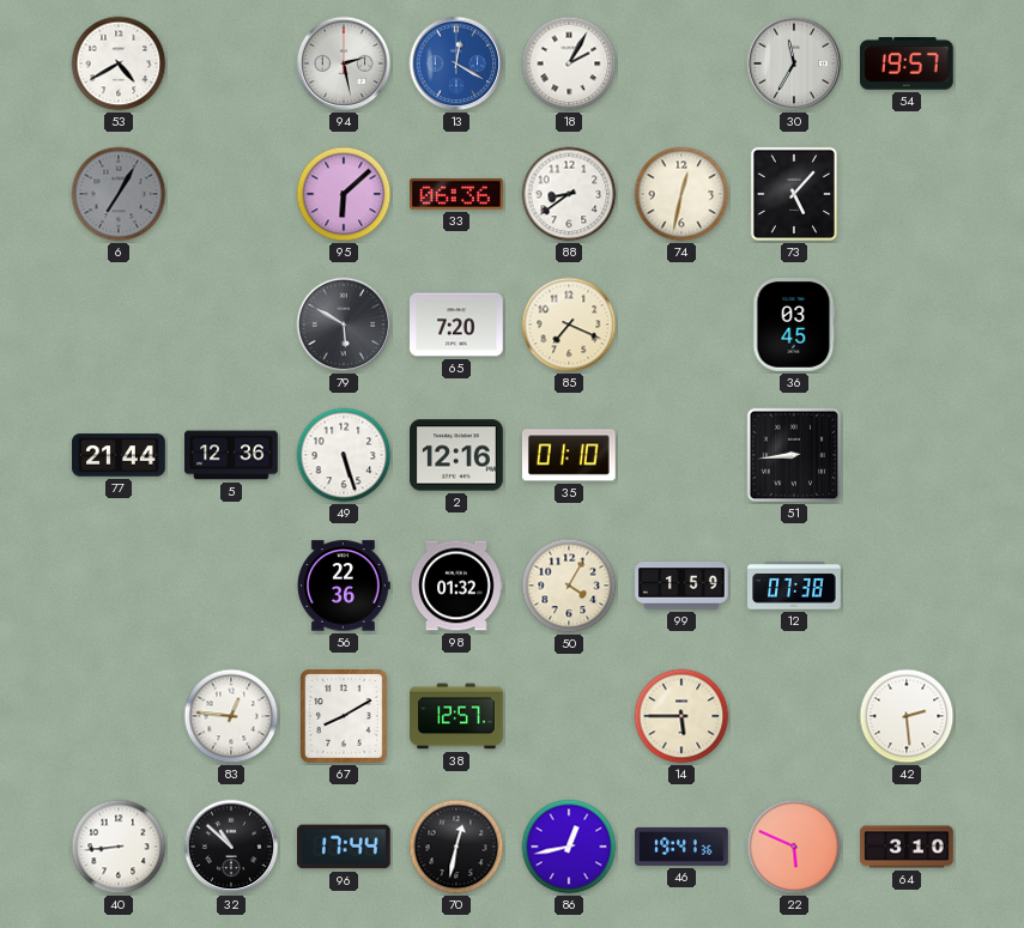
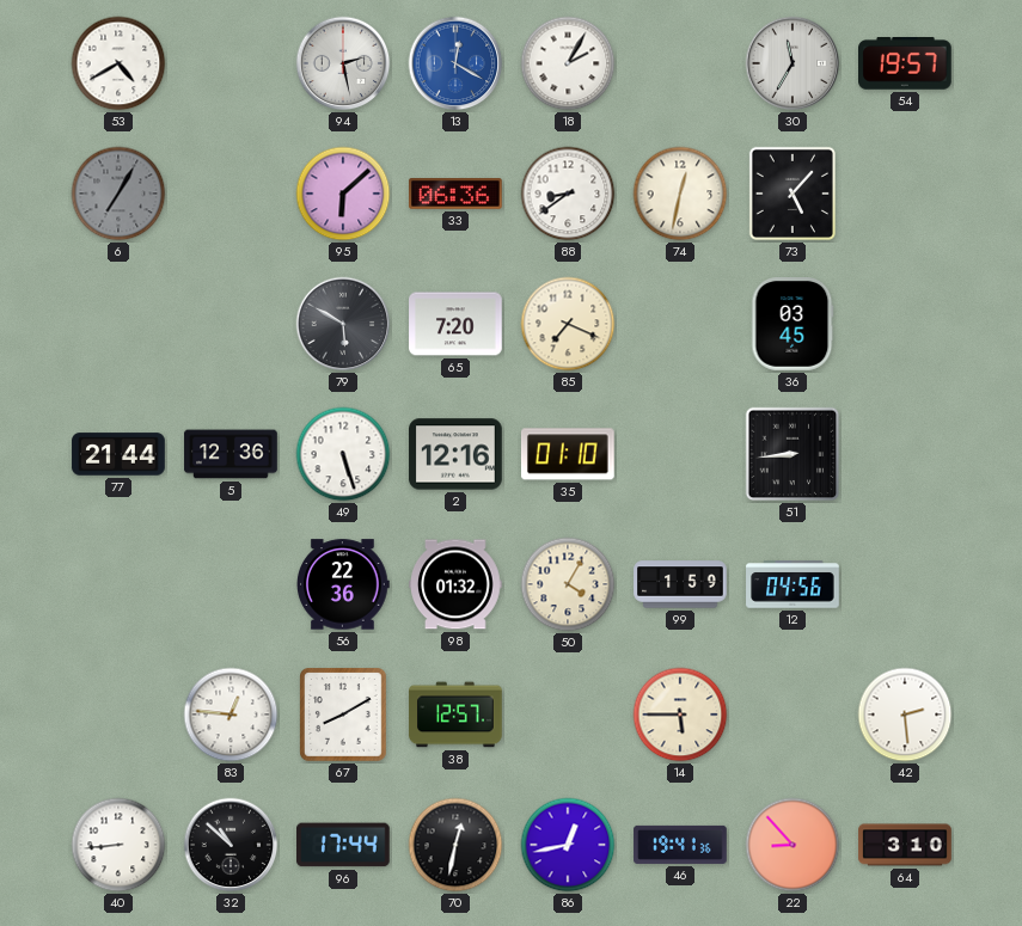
12: 07:38 -> 04:56 (792, 584)
22: 5:49 -> 8:53 (792, 845)
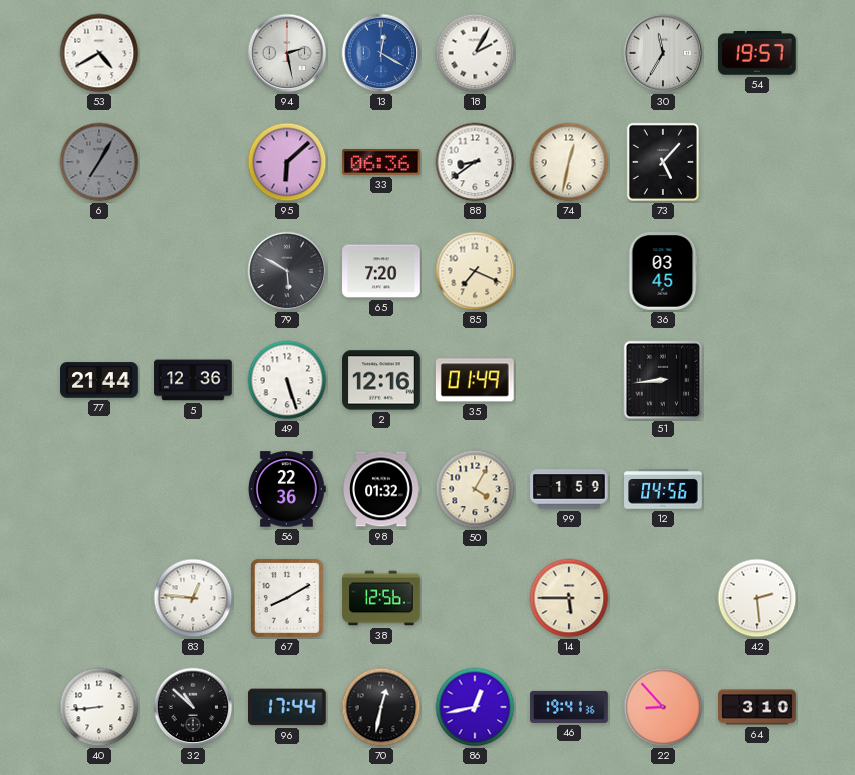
35: 01:10 -> 01:49 (475, 380)
38: 12:57 -> 12:56 (381, 598)
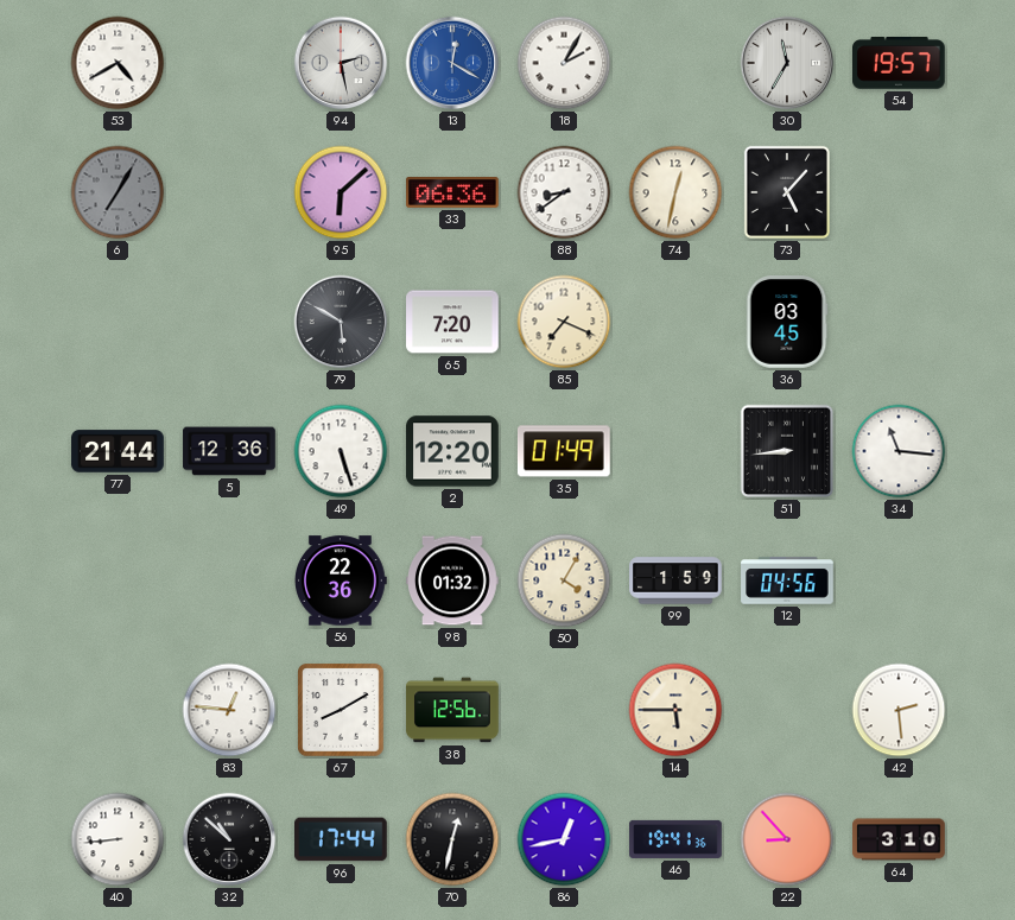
2: 12:16 -> 12:20 (452, 451)
34: none -> 11:16 (899, 451)
